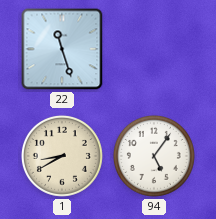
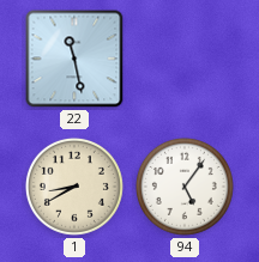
22: 11:27 -> 11:28 (74, 59)
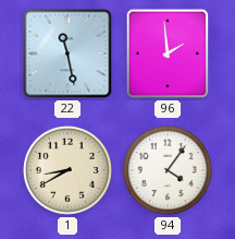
96: none -> 1:59 (168, 53)
94: 5:06 -> 4:06 (168, 170)
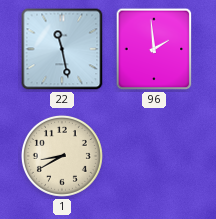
94: 4:06 -> none (168, 170)
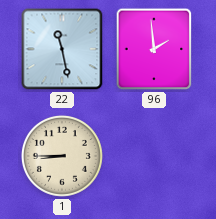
1: 8:40 -> 8:45 (62, 156)
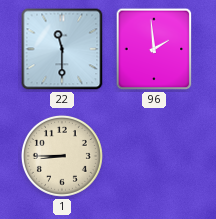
22: 11:28 -> 11:30 (62, 49)
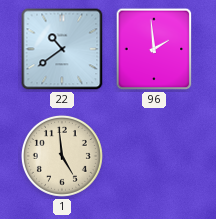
22: 11:30 -> 10:39 (62, 49)
1: 8:45 -> 4:59 (62, 156)
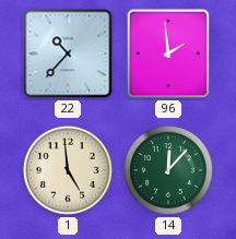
22: 10:39 -> 10:37 (68, 53)
14: none -> 12:07 (168, 170)
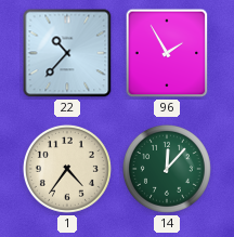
96: 1:59 -> 1:55 (167, 53)
1: 4:59 -> 4:36 (67, 169)
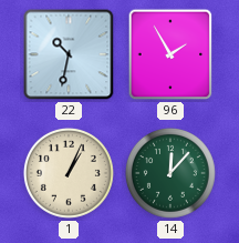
22: 10:37 -> 10:32 (69, 54)
1: 4:36 -> 1:04 (69, 173)
